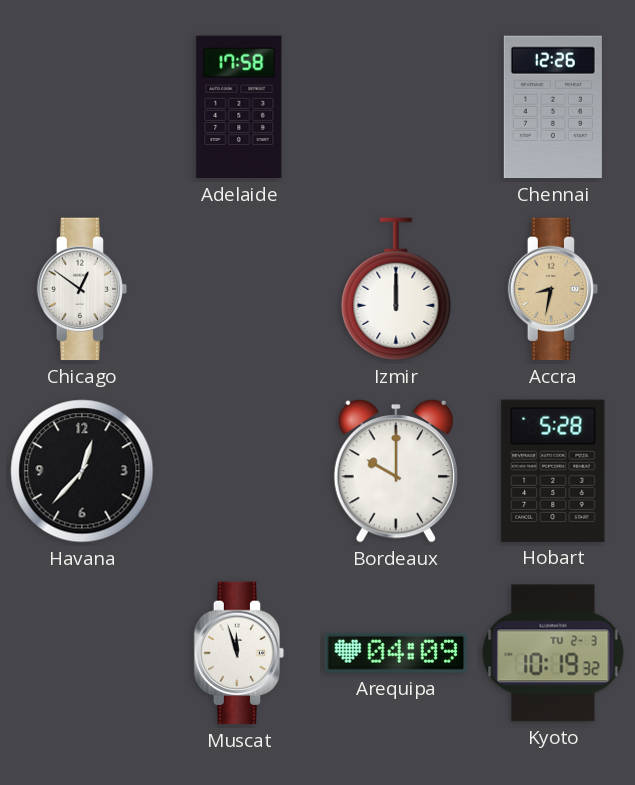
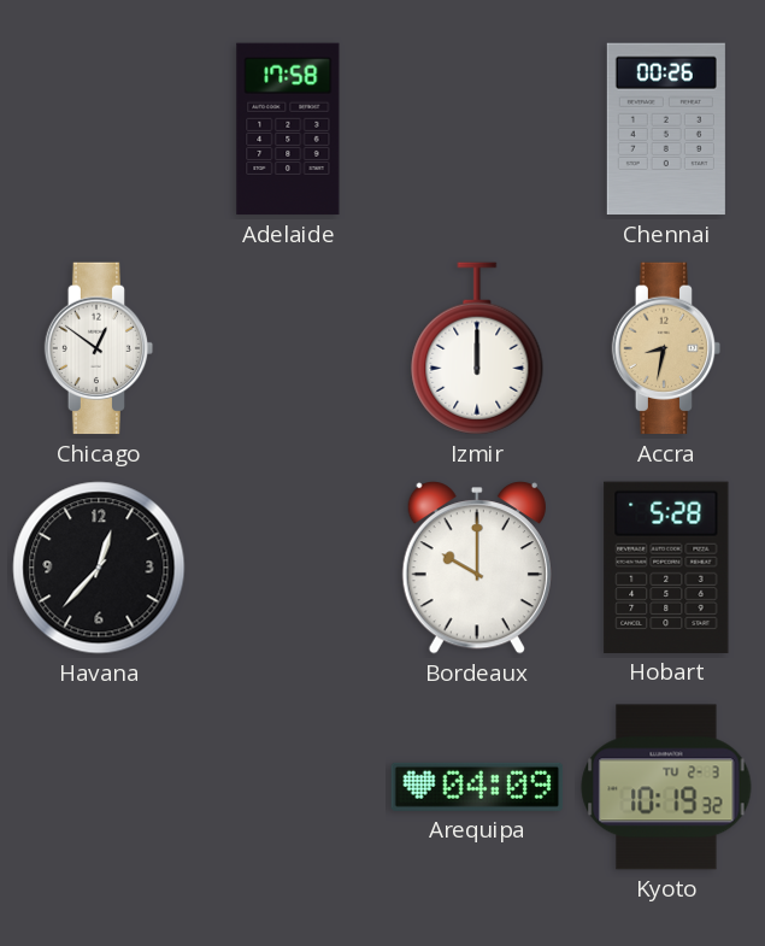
Chennai: 12:26 -> 00:26 (666, 129)
Muscat: 11:57 -> none (239, 653)
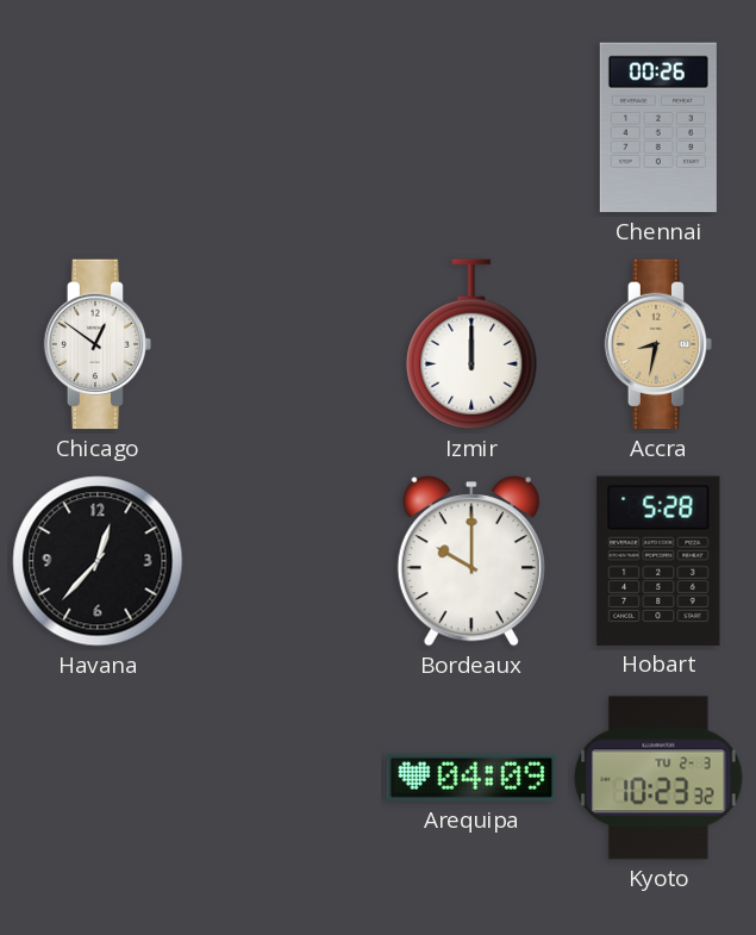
Adelaide: 17:58 -> none (288, 129)
Kyoto: 10:19 -> 10:23 (658, 778)
